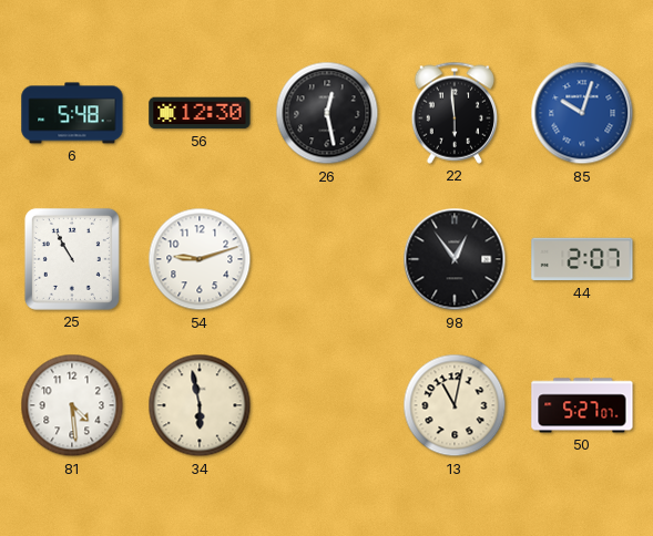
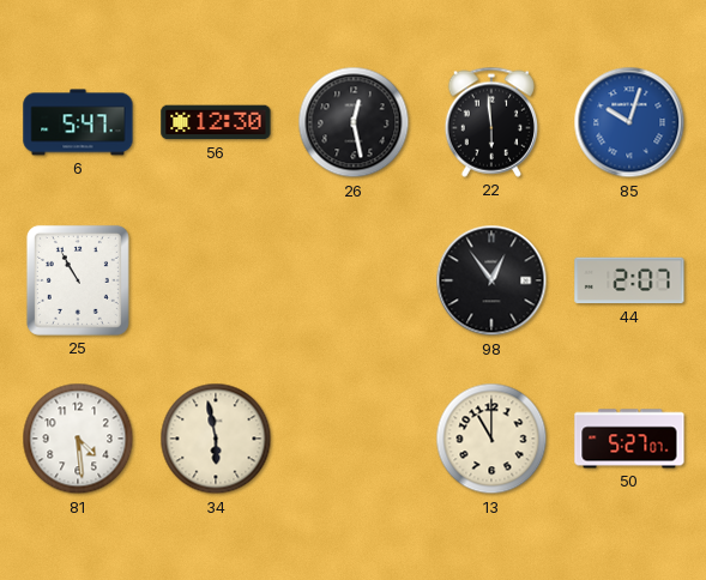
6: 5:48 -> 5:47 (78, 122)
54: 9:12 -> none (200, 259)
13: 11:02 -> 11:00 (491, 439)
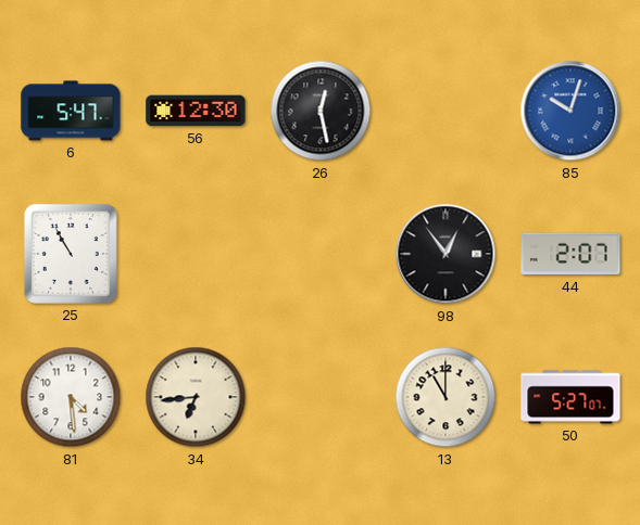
22: 5:59 -> none (490, 122)
34: 5:58 -> 6:44 (196, 397)
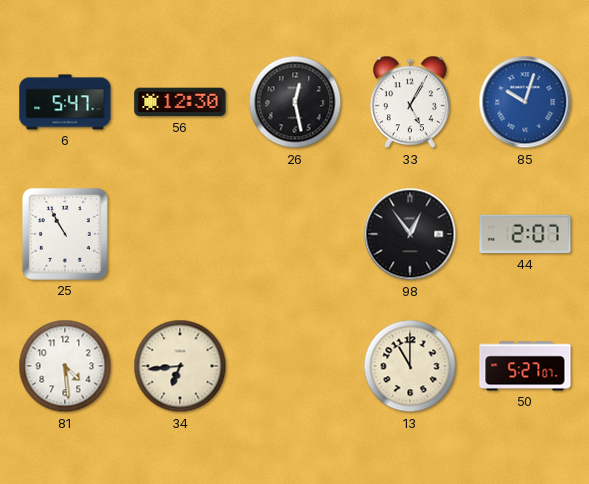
33: none -> 5:05 (410, 102)
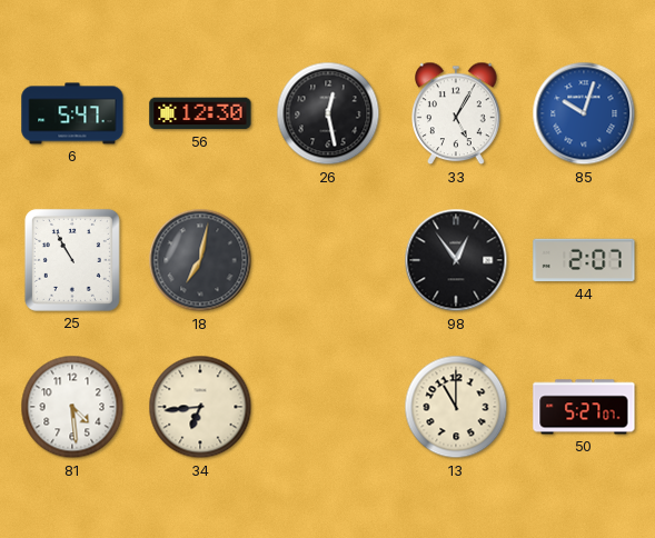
18: none -> 7:02 (200, 260)
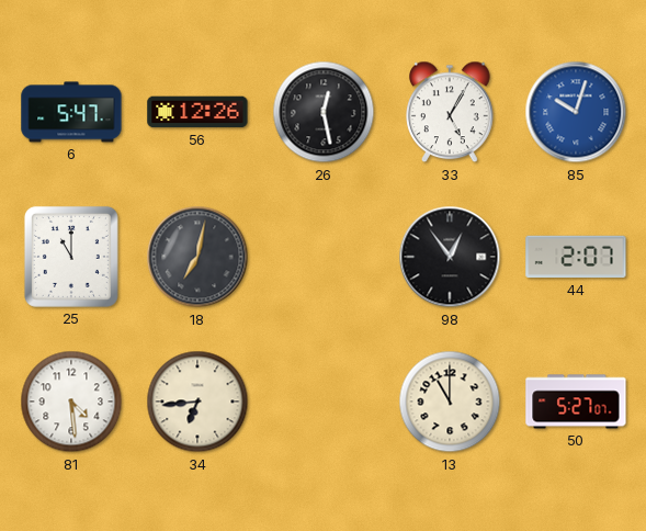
56: 12:30 -> 12:26 (197, 112)
25: 10:55 -> 11:00 (71, 257)
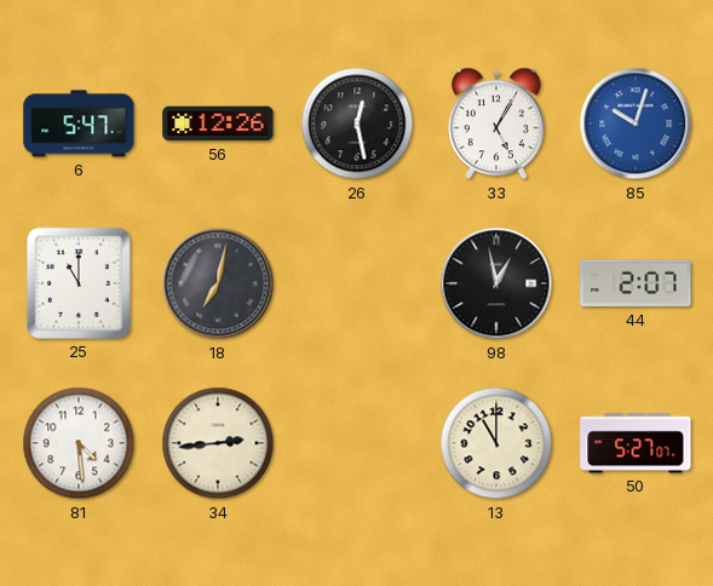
98: 12:54 -> 12:58 (496, 283)
34: 6:44 -> 2:44 (218, 443)
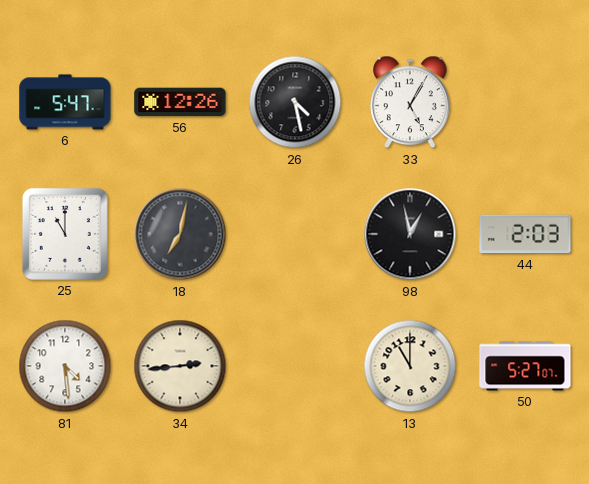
26: 12:28 -> 4:28 (295, 102)
85: 10:03 -> none (636, 123)
44: 2:07 -> 2:03 (525, 234)
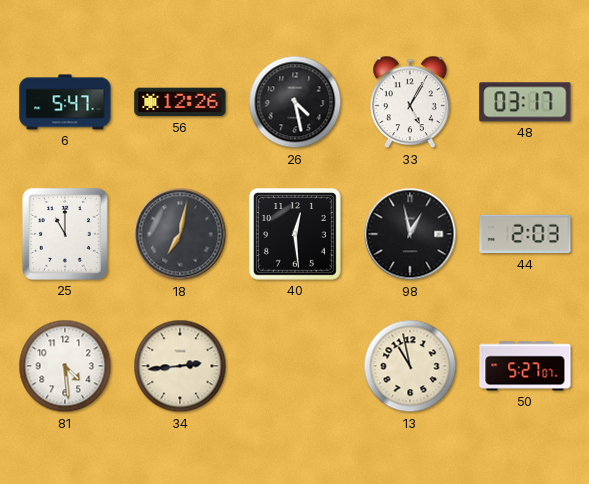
48: none -> 03:17 (525, 102)
40: none -> 12:29 (295, 234)
13: 11:00 -> 10:58 (410, 366)
